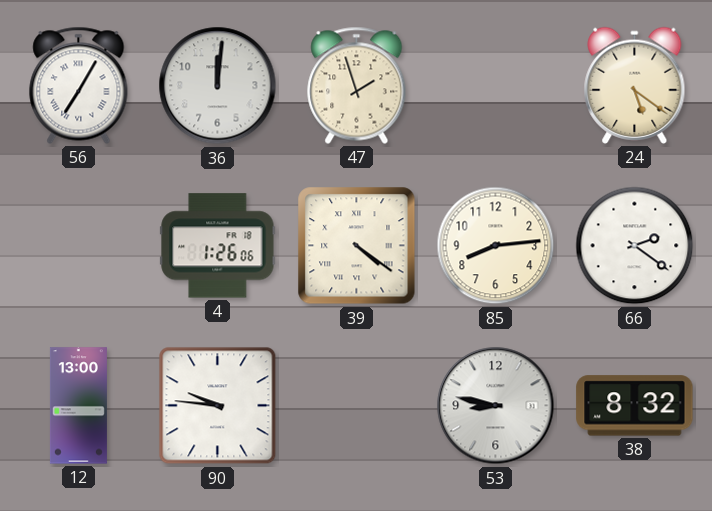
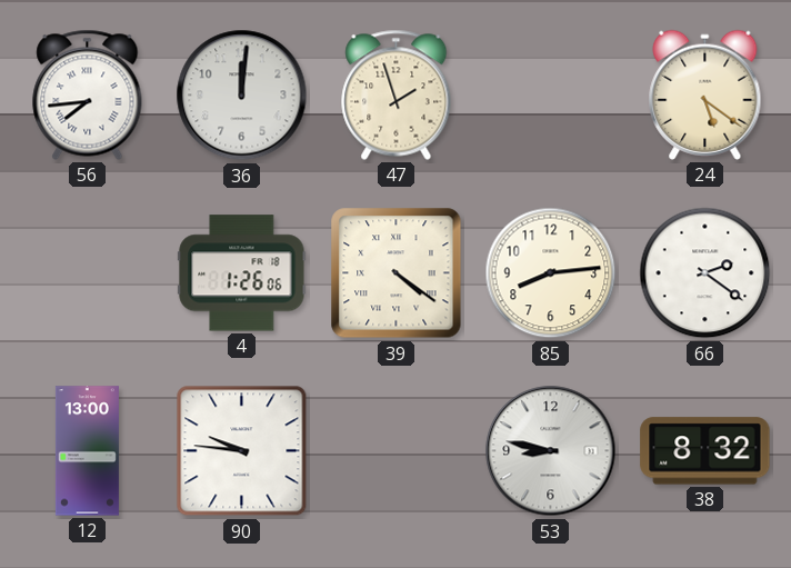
56: 7:05 -> 7:44 (88, 94)
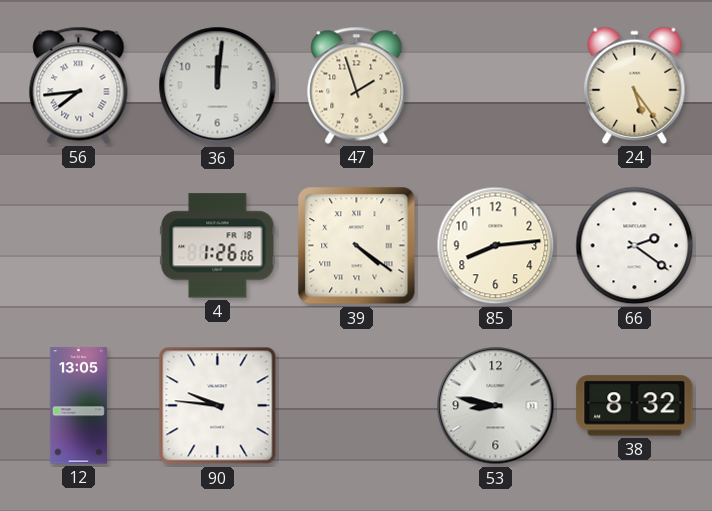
24: 5:21 -> 5:24 (635, 85)
12: 13:00 -> 13:05 (78, 406)
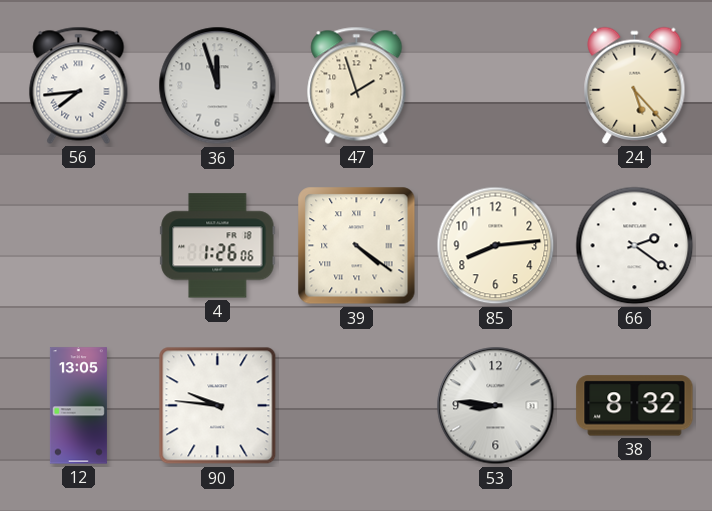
36: 12:01 -> 11:57 (218, 86)
24: 5:24 -> 5:23 (635, 85)
53: 8:47 -> 8:46 (496, 406)
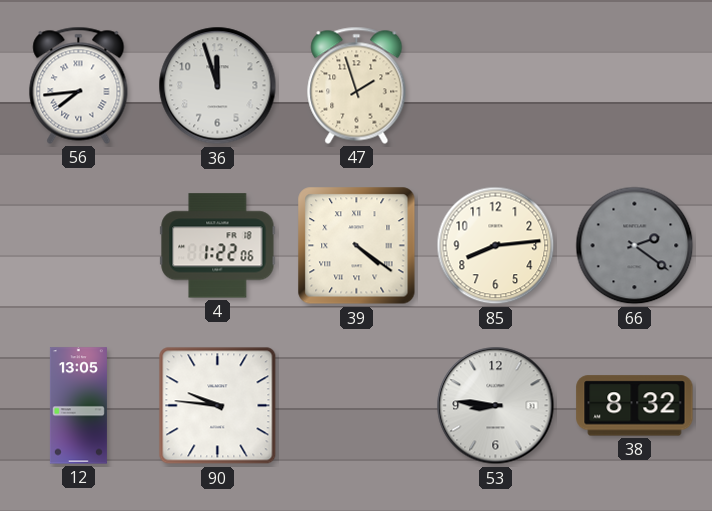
24: 5:23 -> none (635, 85)
4: 1:26 -> 1:22 (218, 246)
66 dial: white -> grey (635, 246)
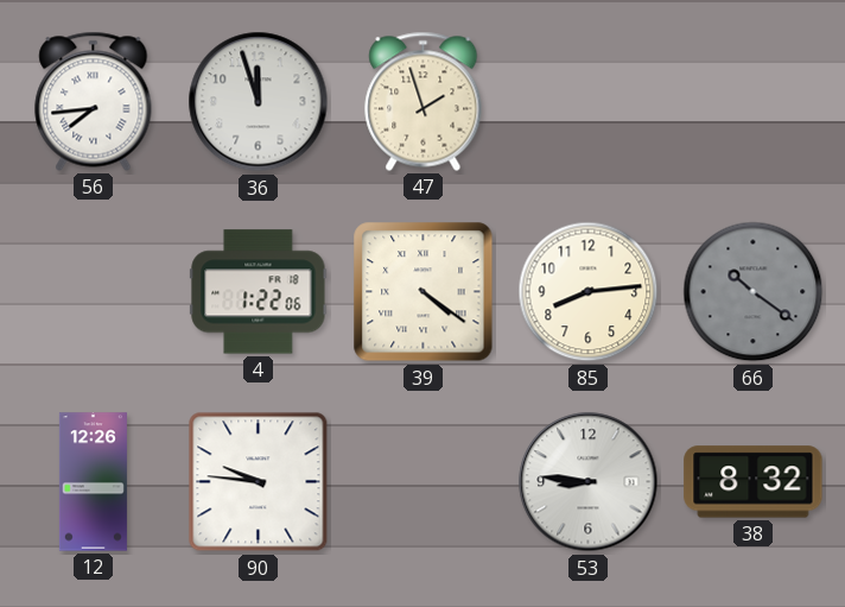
66: 2:21 -> 10:21 (754, 292)
12: 13:05 -> 12:26 (93, 482)
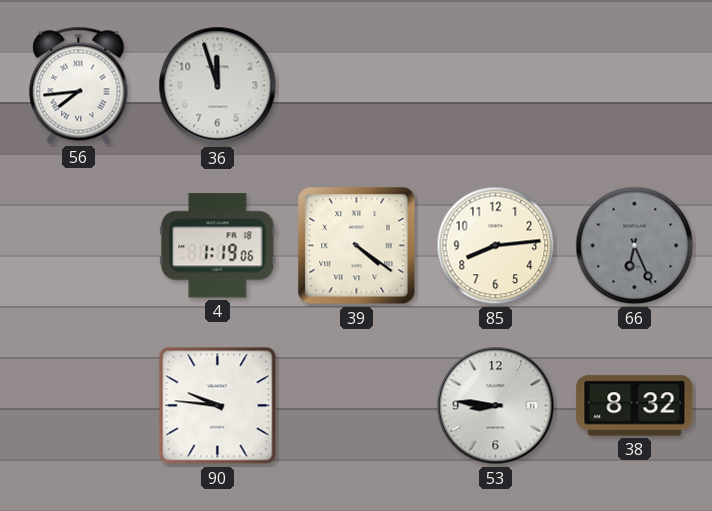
47: 1:57 -> none (424, 101)
4: 1:22 -> 1:19 (218, 246)
66: 10:21 -> 6:26 (635, 246)
12: 12:26 -> none (93, 482)
